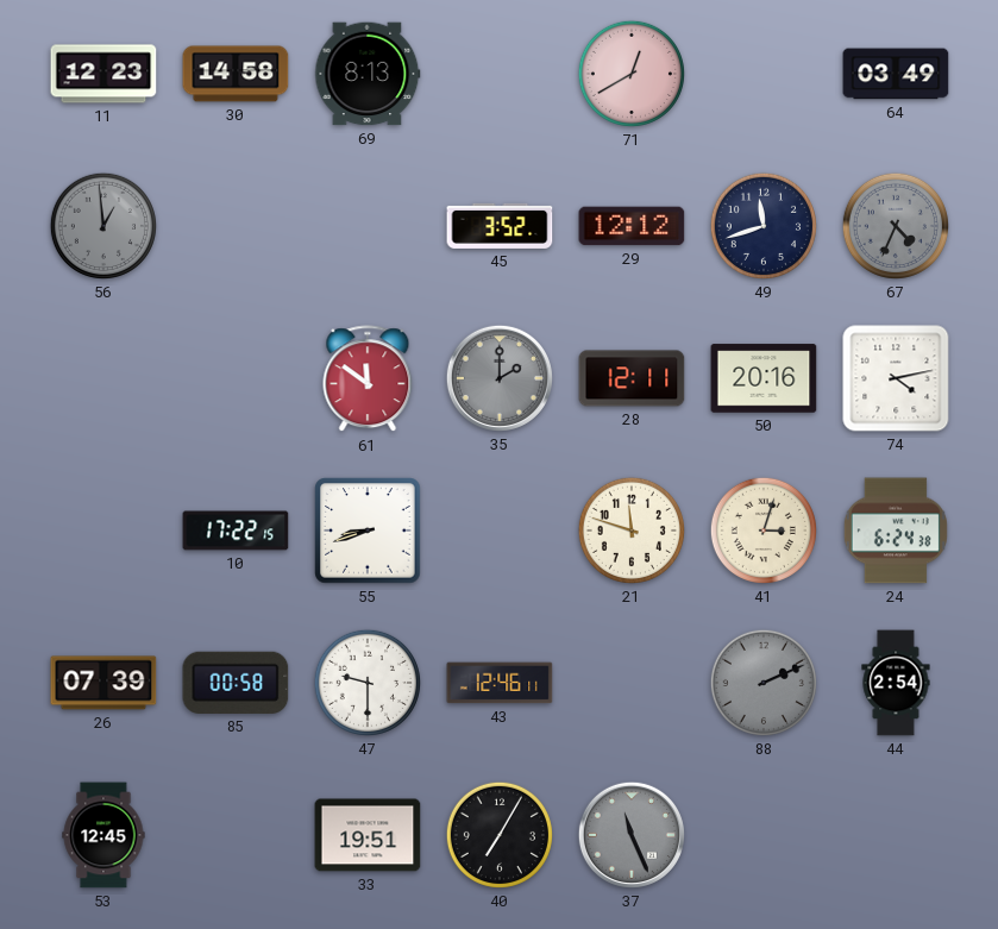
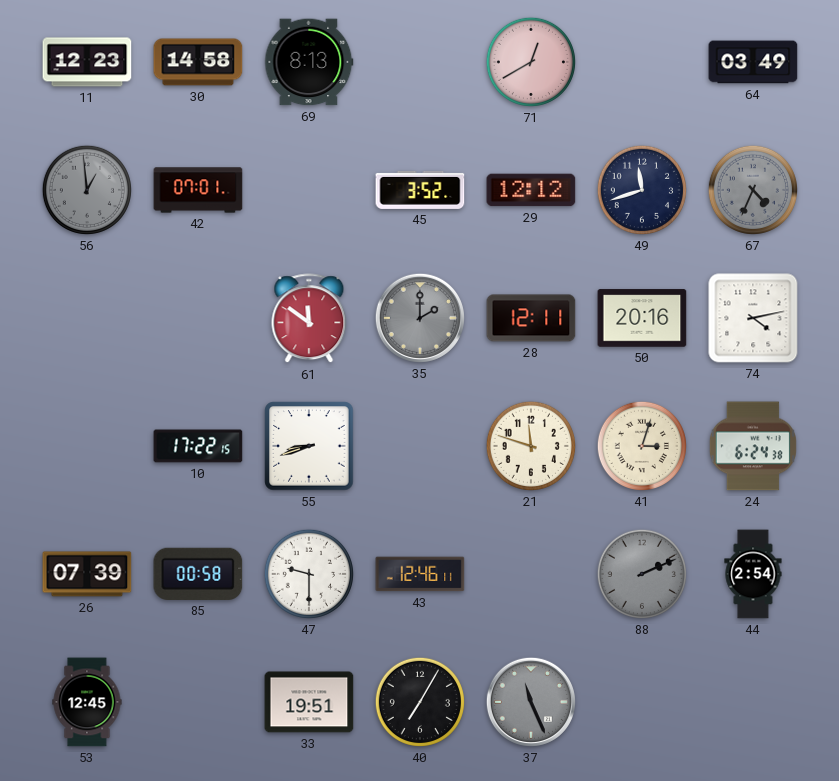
42: none -> 07:01 (198, 190)
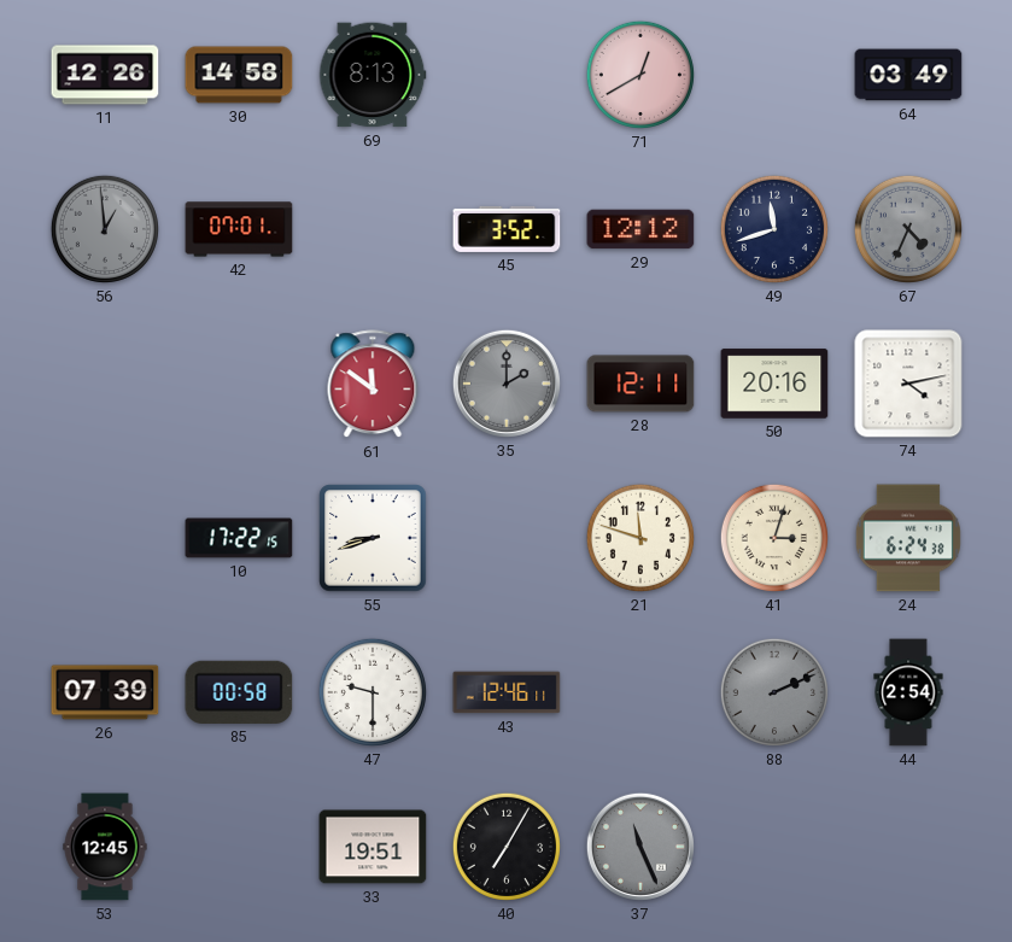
11: 12:23 -> 12:26 (105, 75)
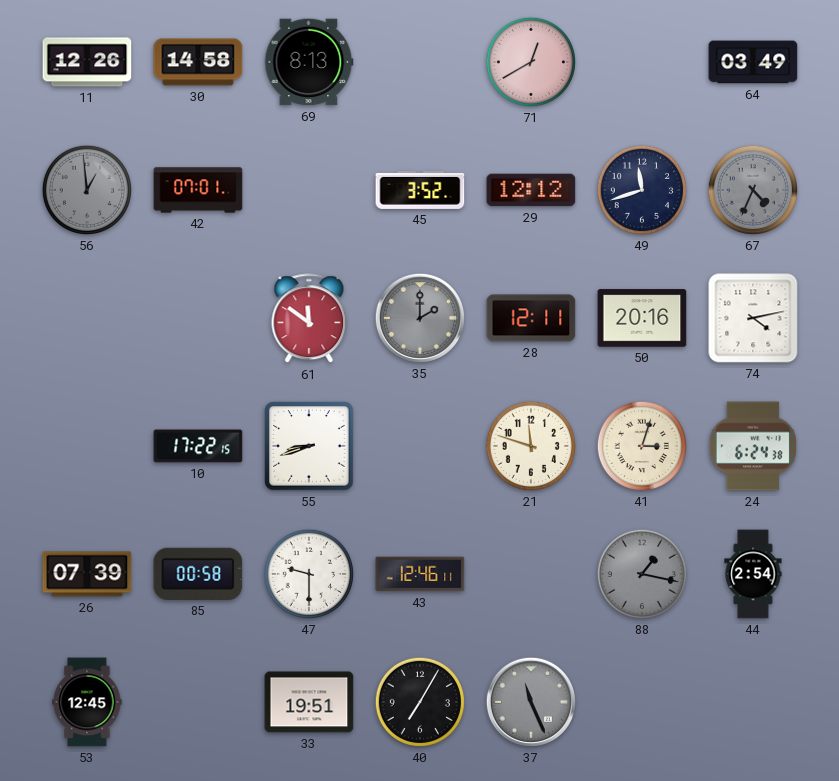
88: 2:11 -> 1:17 (642, 574)
